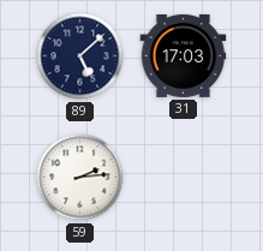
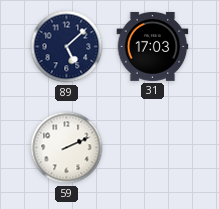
59: 2:14 -> 2:11 (67, 148)
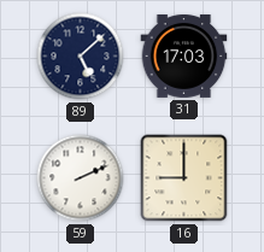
16: none -> 9:00 (184, 178)
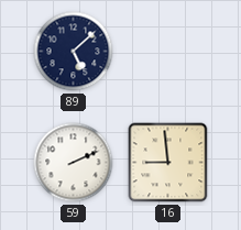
31: 17:03 -> none (184, 55)
16: 9:00 -> 8:59 (168, 163)
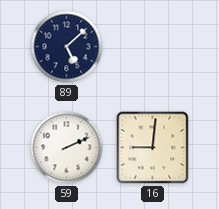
16: 8:59 -> 9:01 (153, 148)
